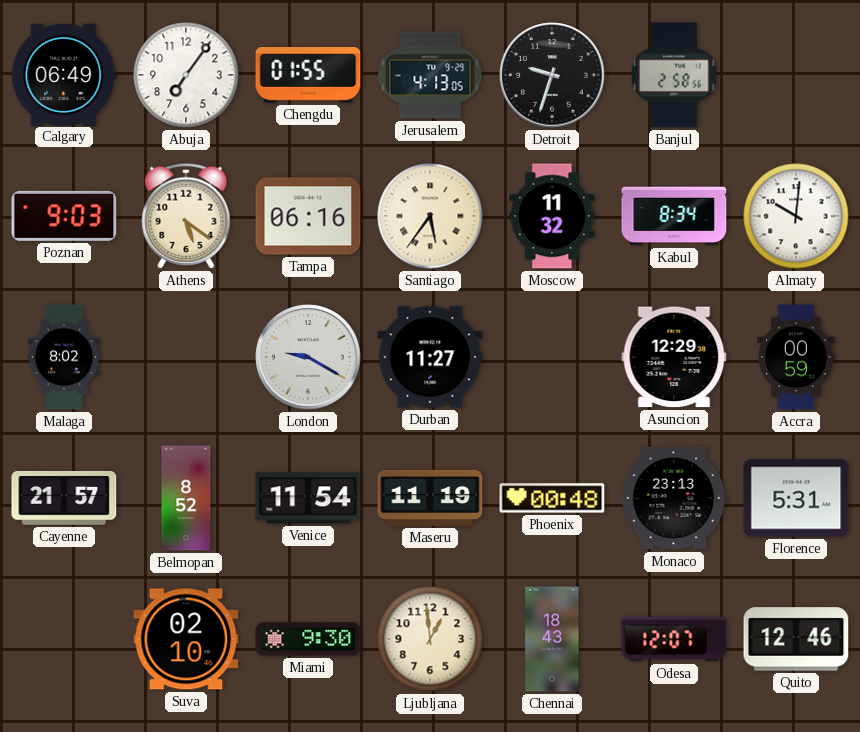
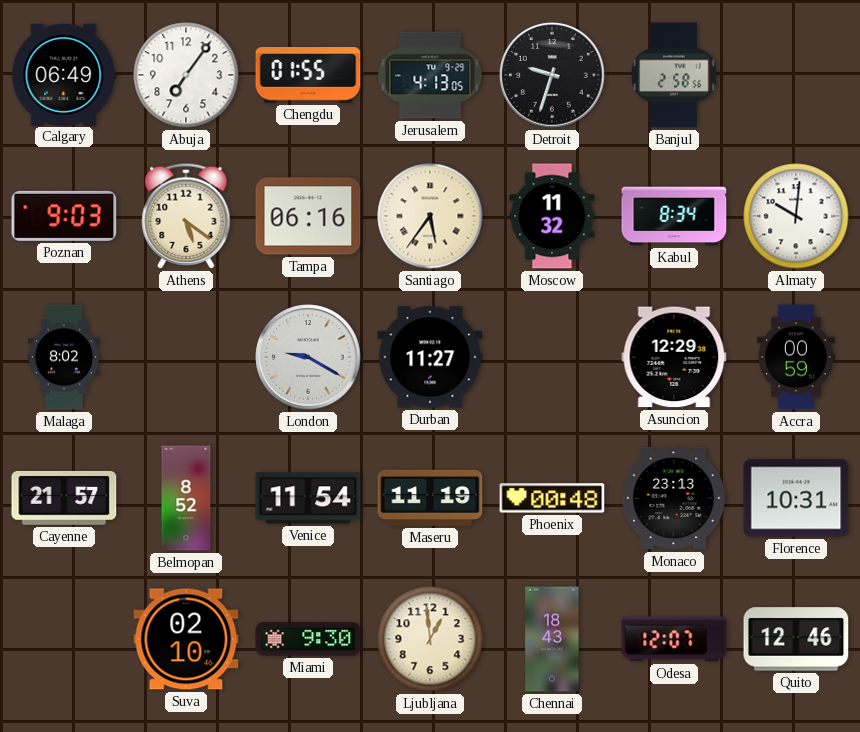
Florence: 5:31 -> 10:31 (796, 498)
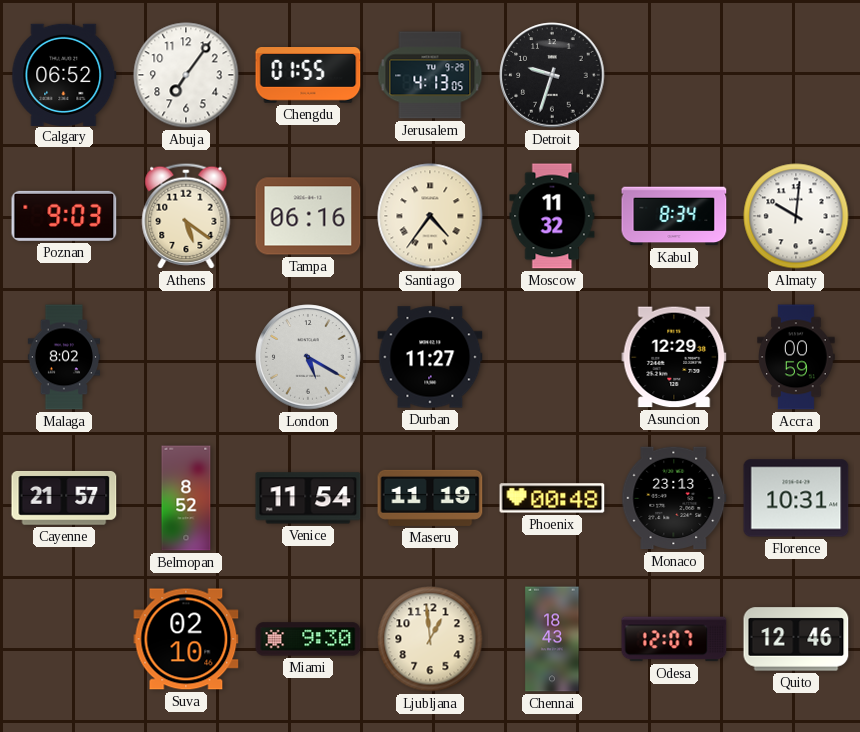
Calgary: 06:49 -> 06:52 (64, 74)
Banjul: 2:58 -> none (674, 75)
Santiago: 5:36 -> 4:36 (430, 216)
London: 9:20 -> 5:20 (308, 357)
